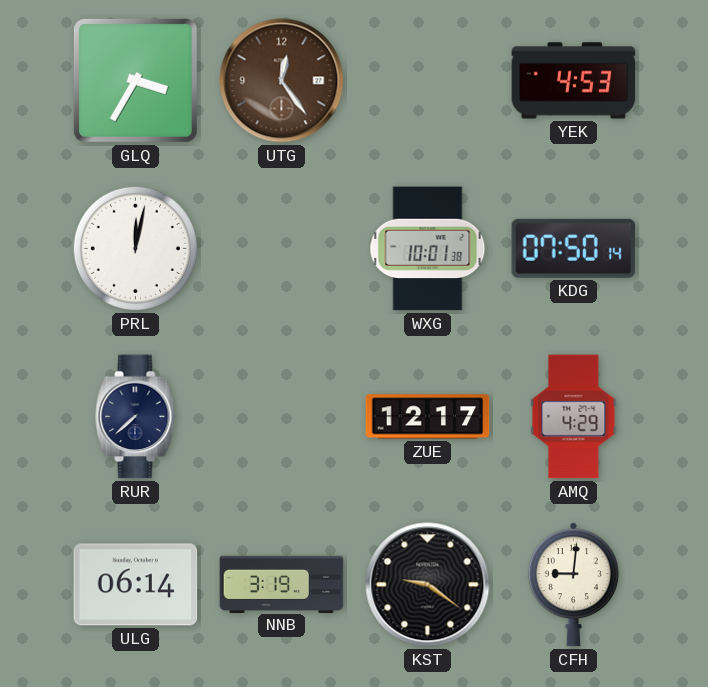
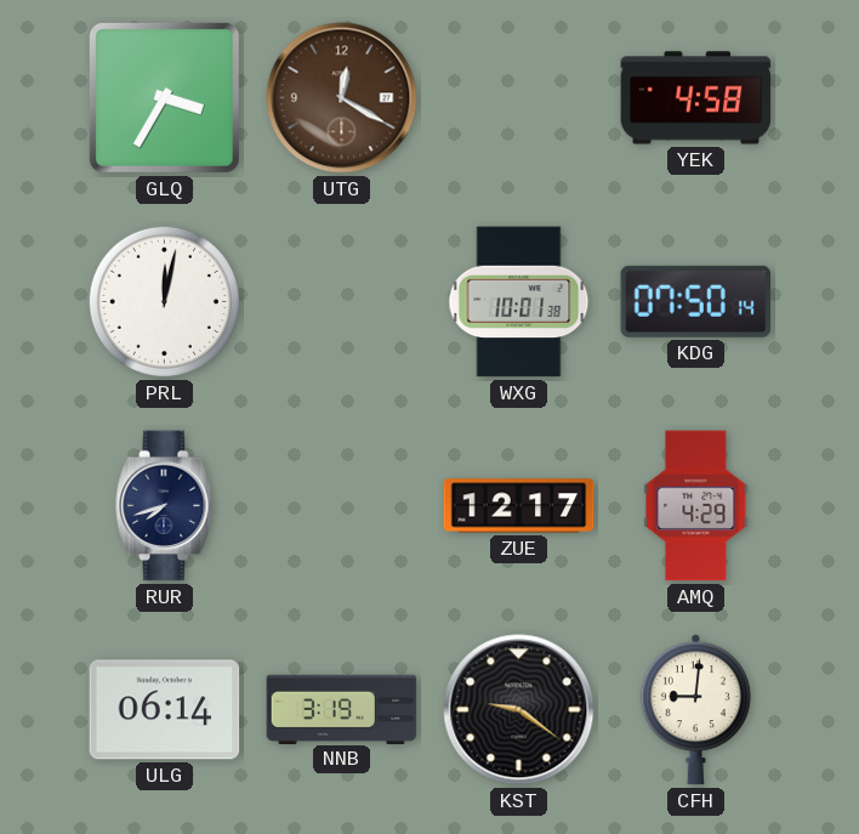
UTG: 12:24 -> 12:20 (342, 98)
YEK: 4:53 -> 4:58 (696, 98)
RUR: 7:38 -> 7:42 (165, 506)
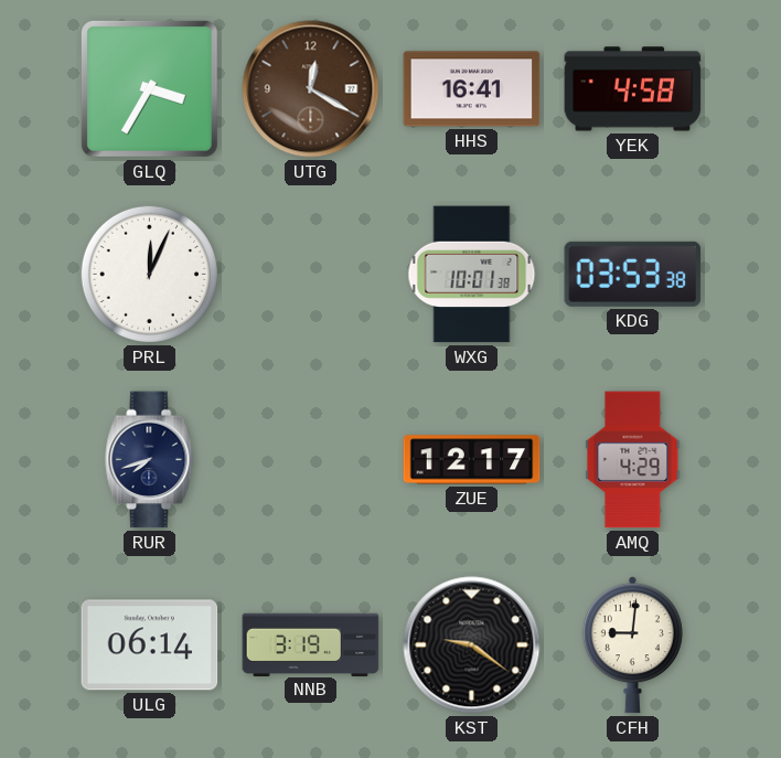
HHS: none -> 16:41 (472, 89)
PRL: 12:02 -> 12:04 (149, 274)
KDG: 07:50 -> 03:53 (633, 274)
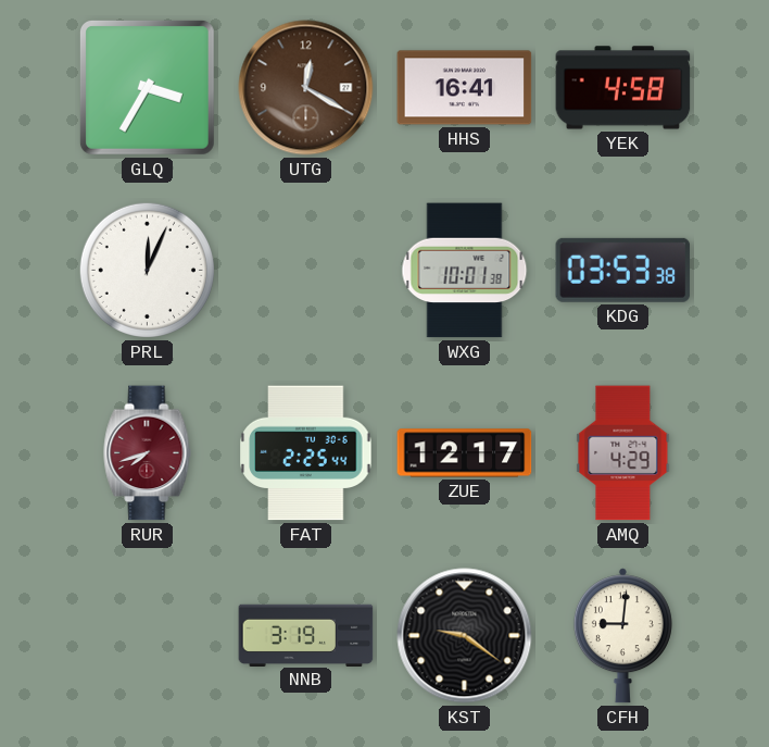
RUR dial: navy -> burgundy (148, 453)
FAT: none -> 2:25 (306, 453)
ULG: 06:14 -> none (150, 645)
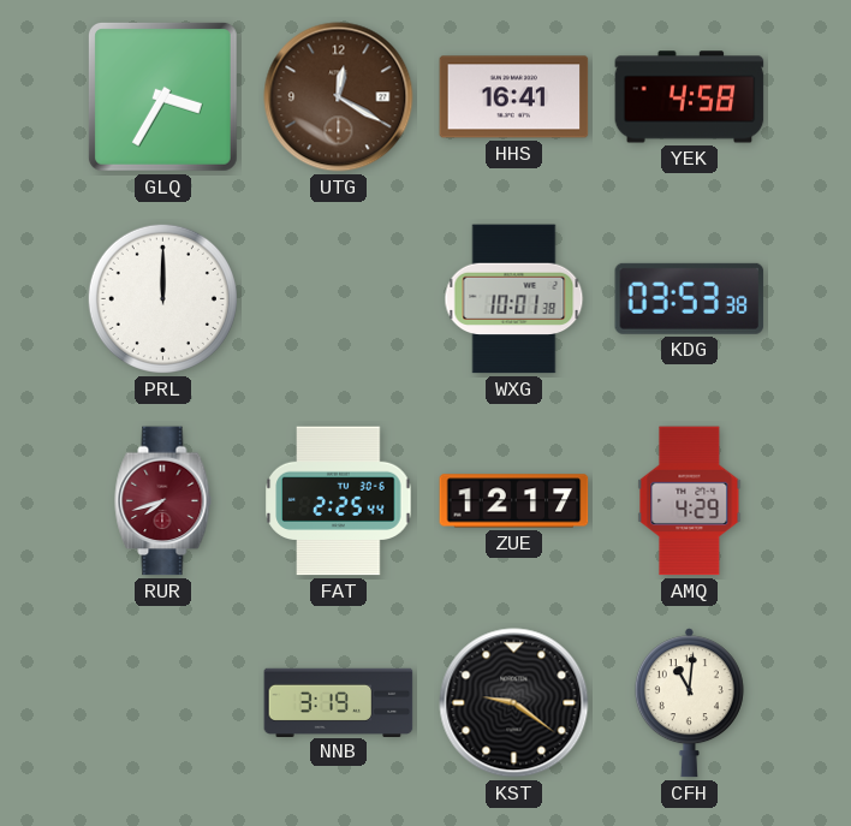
PRL: 12:04 -> 12:00 (162, 298)
CFH: 9:01 -> 11:01 (689, 703)
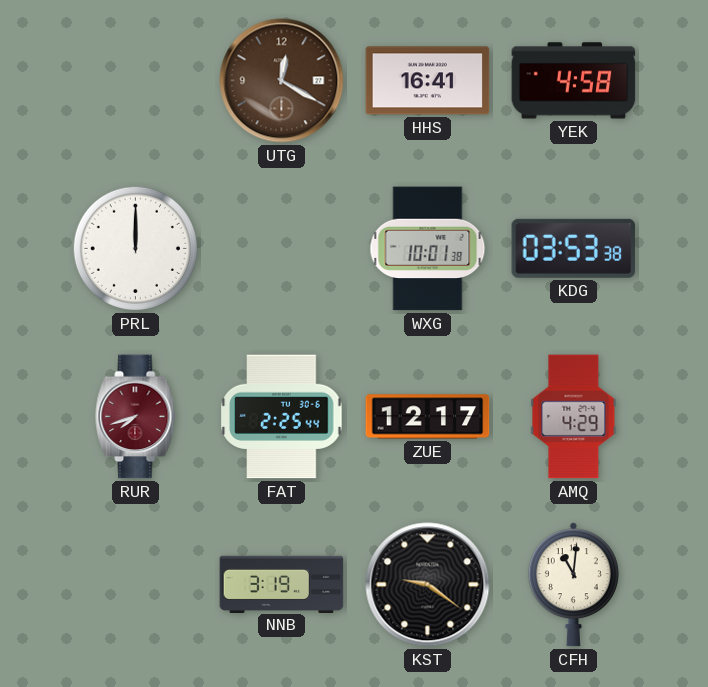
GLQ: 3:35 -> none (162, 96)
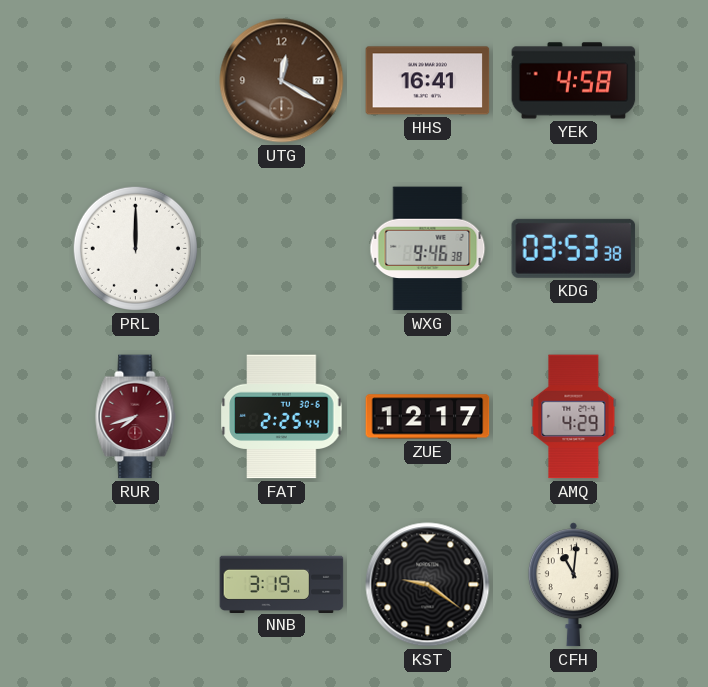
WXG: 10:01 -> 9:46 (428, 249)
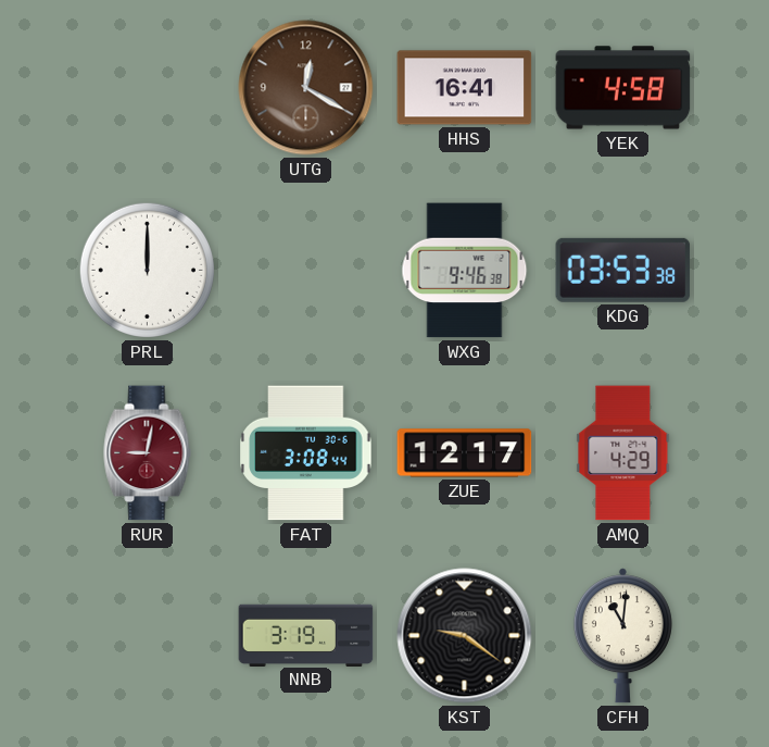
RUR: 7:42 -> 9:02 (148, 453)
FAT: 2:25 -> 3:08 (306, 453)
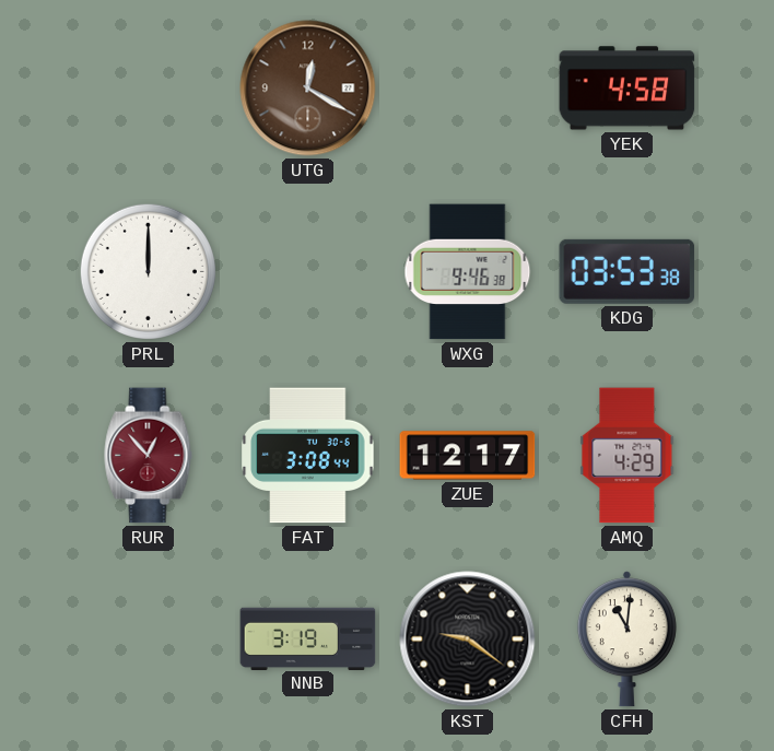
HHS: 16:41 -> none (465, 88)
RUR: 9:02 -> 12:53 (149, 456)
